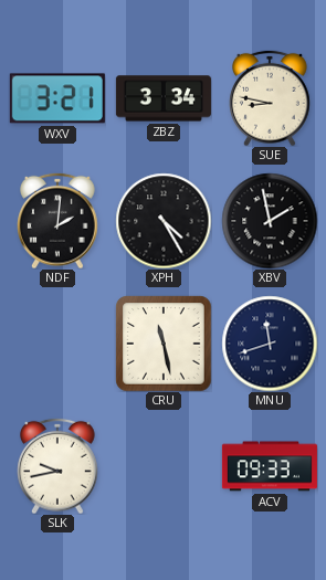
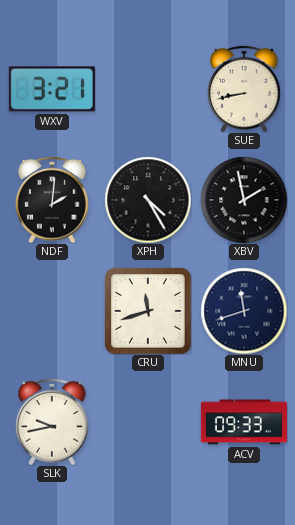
ZBZ: 3:34 -> none (164, 98)
SUE: 8:47 -> 8:43 (244, 89)
CRU: 11:28 -> 11:42 (148, 311)
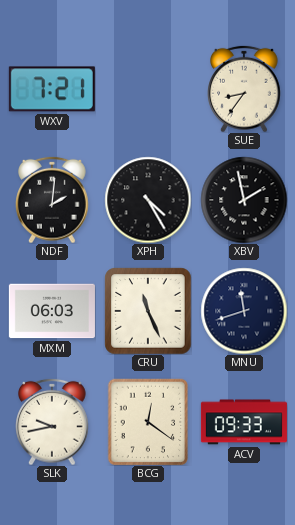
WXV: 3:21 -> 7:21 (52, 89)
SUE: 8:43 -> 8:36 (244, 89)
MXM: none -> 06:03 (52, 311)
CRU: 11:42 -> 11:26 (148, 311)
BCG: none -> 12:21 (148, 422)
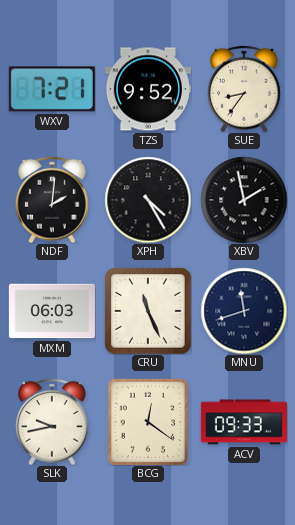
TZS: none -> 9:52 (148, 89)
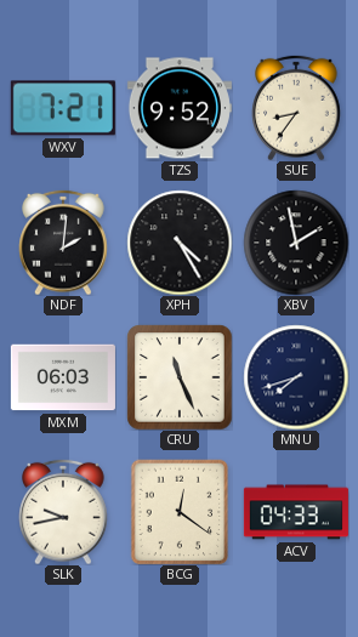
MNU: 11:42 -> 7:42 (296, 377)
ACV: 09:33 -> 04:33 (296, 512)
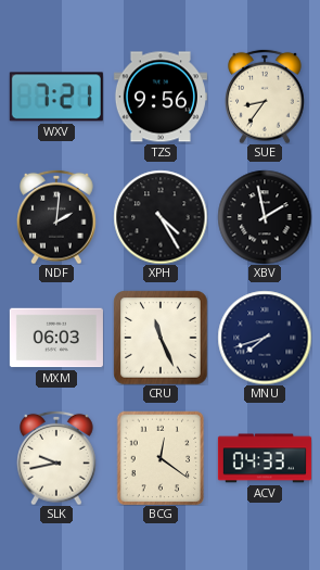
TZS: 9:52 -> 9:56 (161, 97)
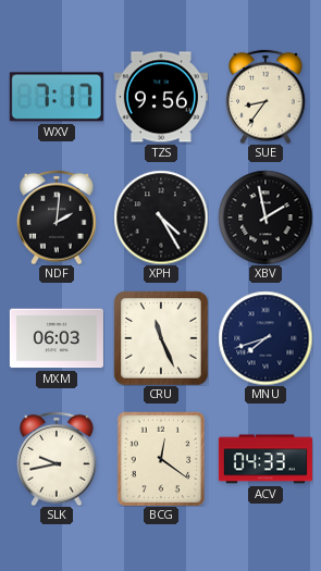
WXV: 7:21 -> 7:17 (57, 97)
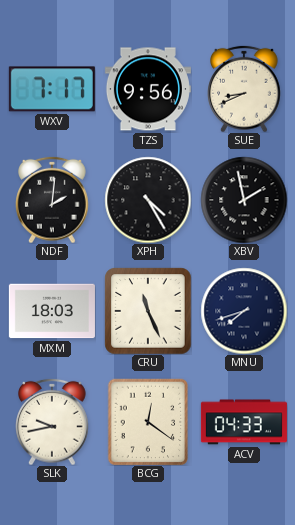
SUE: 8:36 -> 8:41 (244, 89)
MXM: 06:03 -> 18:03 (52, 311)
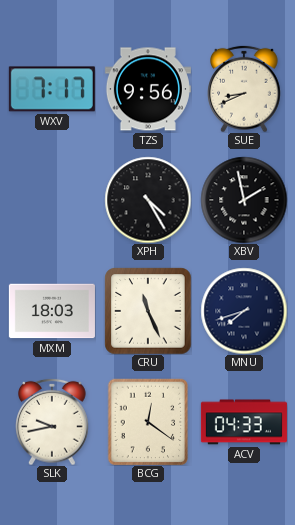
NDF: 2:01 -> none (52, 200)
